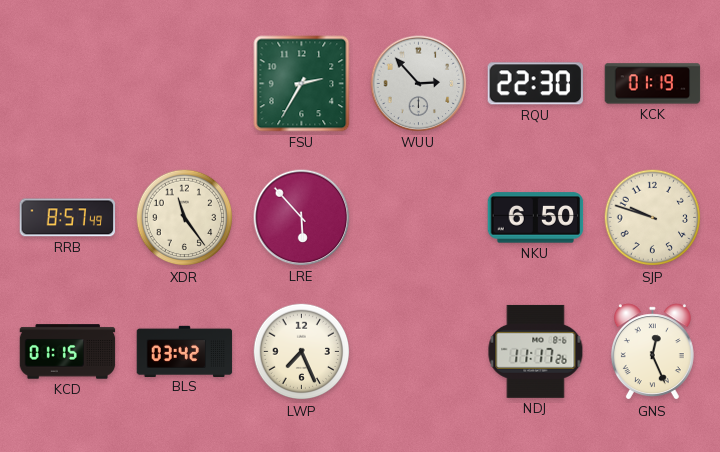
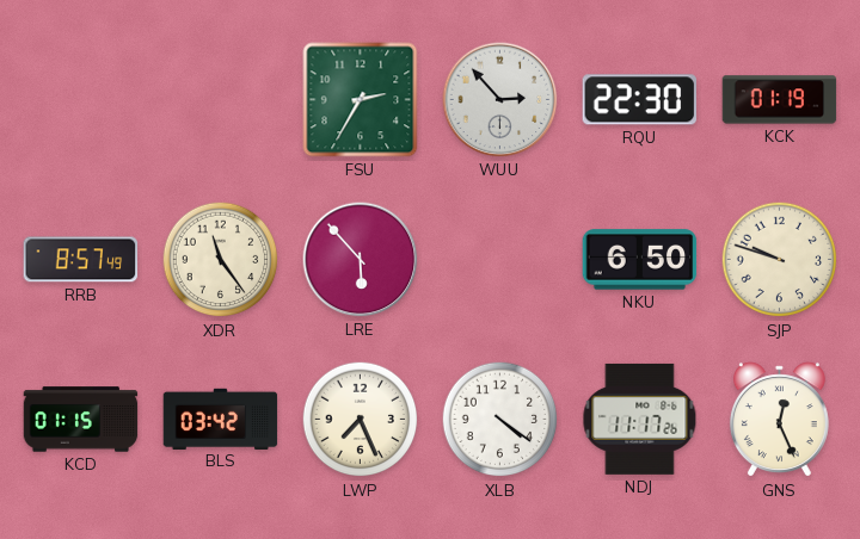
XLB: none -> 4:21 (500, 420)
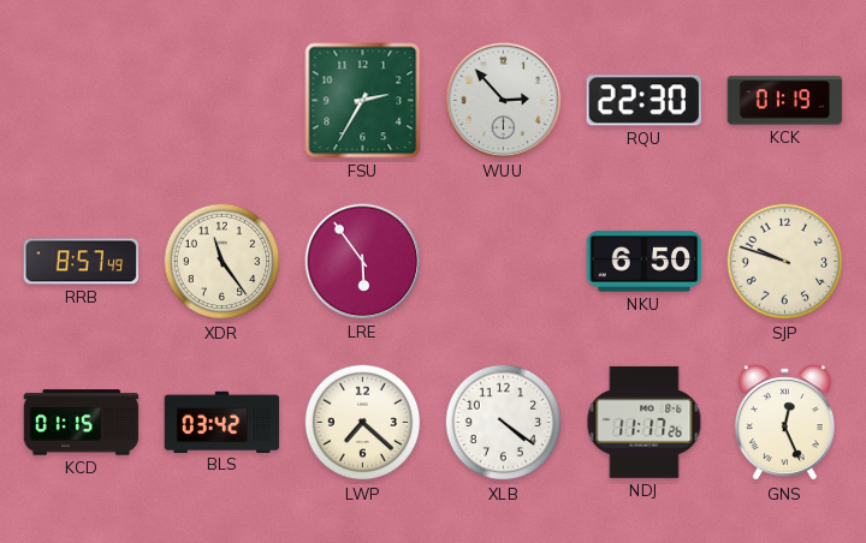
LRE: 5:53 -> 5:54 (363, 262)
LWP: 7:26 -> 7:22 (363, 423)
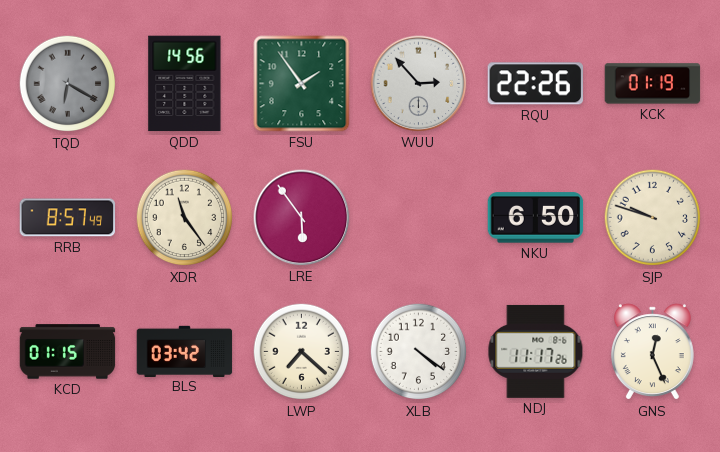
TQD: none -> 6:20 (68, 84)
QDD: none -> 14:56 (185, 84)
FSU: 2:35 -> 1:54 (302, 84)
RQU: 22:30 -> 22:26 (535, 84)
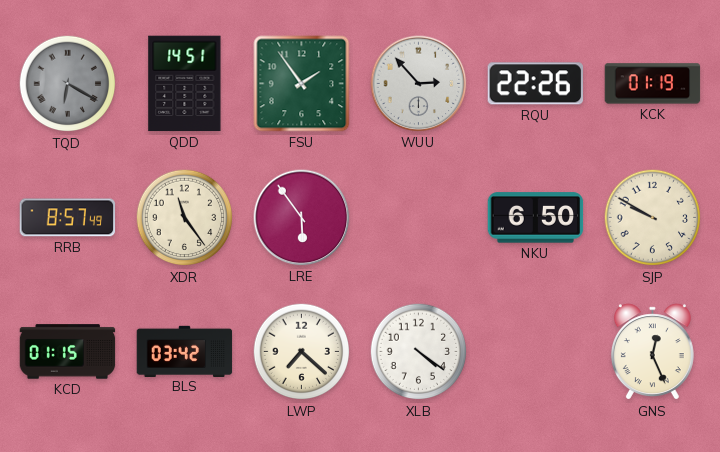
QDD: 14:56 -> 14:51 (185, 84)
SJP: 9:48 -> 9:50 (653, 218)
NDJ: 11:17 -> none (536, 351)
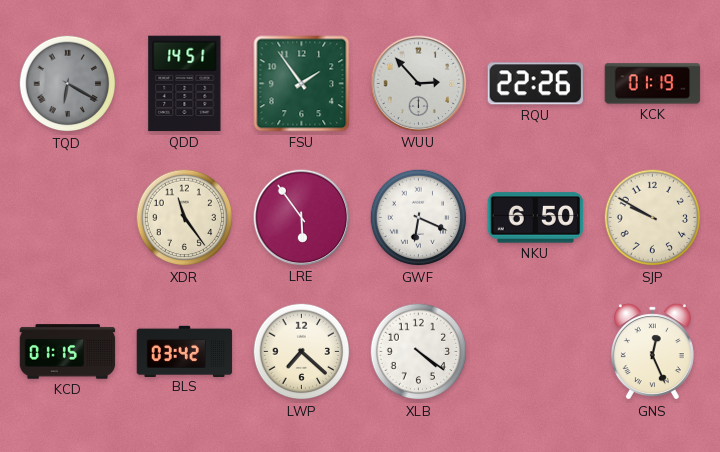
RRB: 8:57 -> none (68, 218)
GWF: none -> 6:19 (419, 218)
